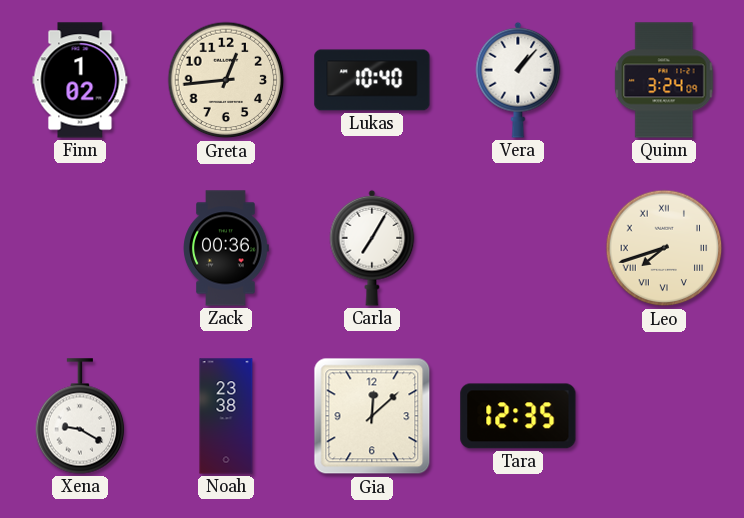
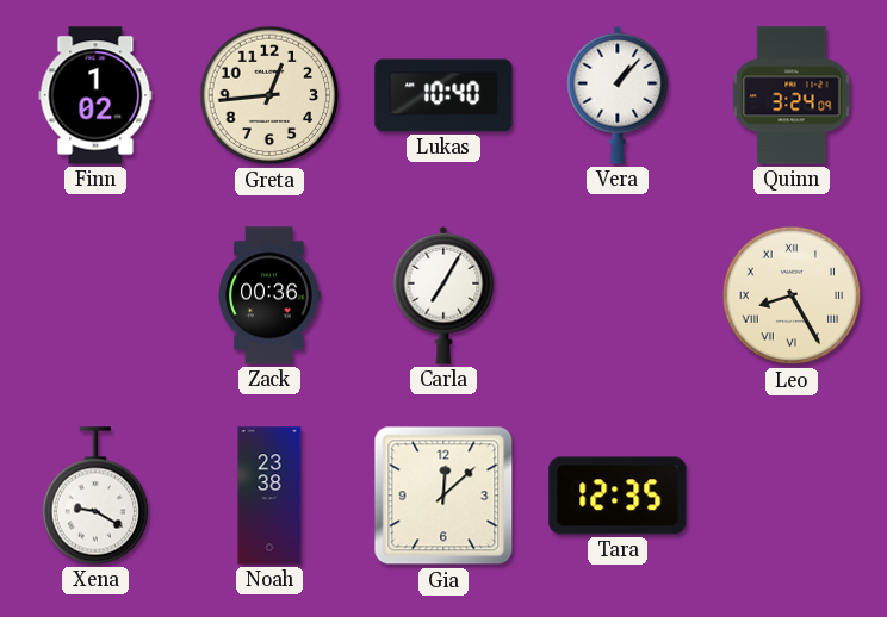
Leo: 7:42 -> 8:25 (792, 295)
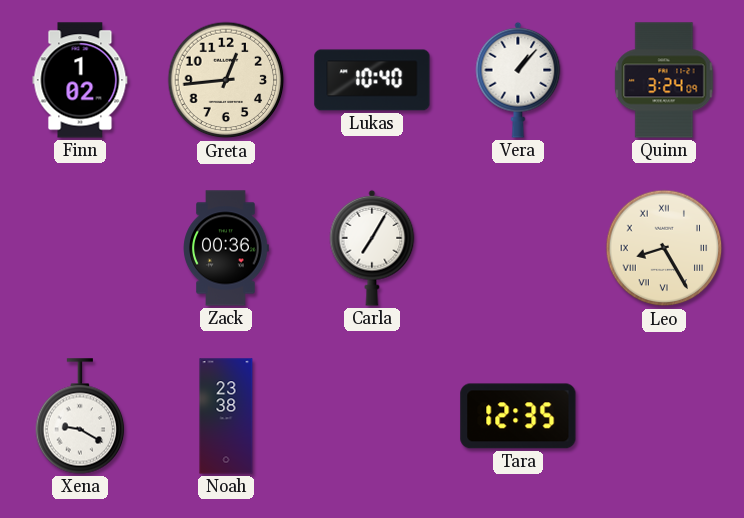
Gia: 12:08 -> none (443, 496)
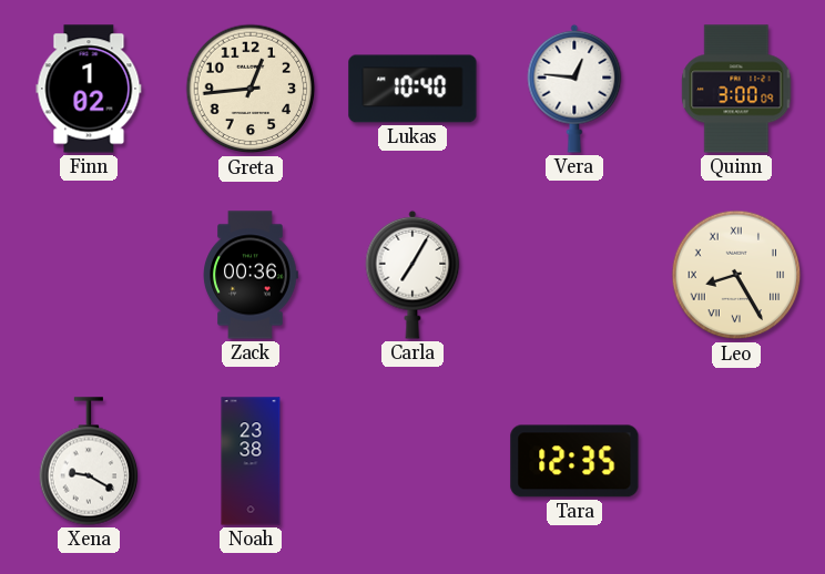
Vera: 1:07 -> 12:46 (574, 89)
Quinn: 3:24 -> 3:00 (736, 89)
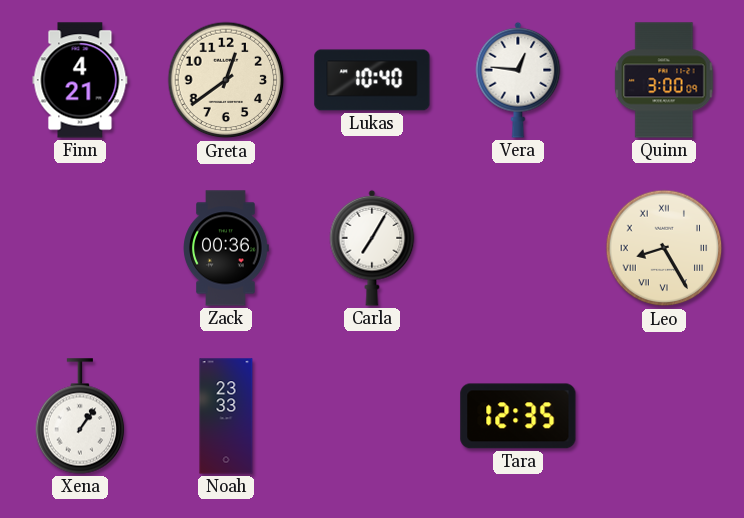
Finn: 1:02 -> 4:21 (80, 80)
Greta: 12:44 -> 12:39 (226, 80)
Xena: 9:20 -> 1:06 (80, 416)
Noah: 23:38 -> 23:33 (226, 416)
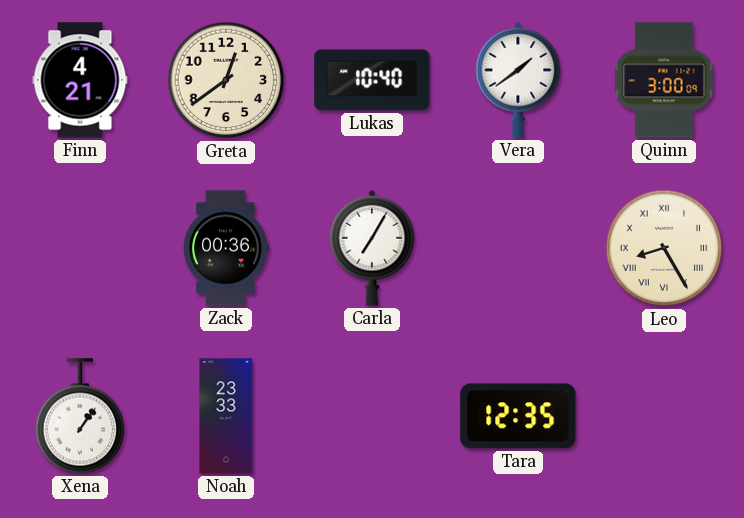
Vera: 12:46 -> 1:39 (518, 80)
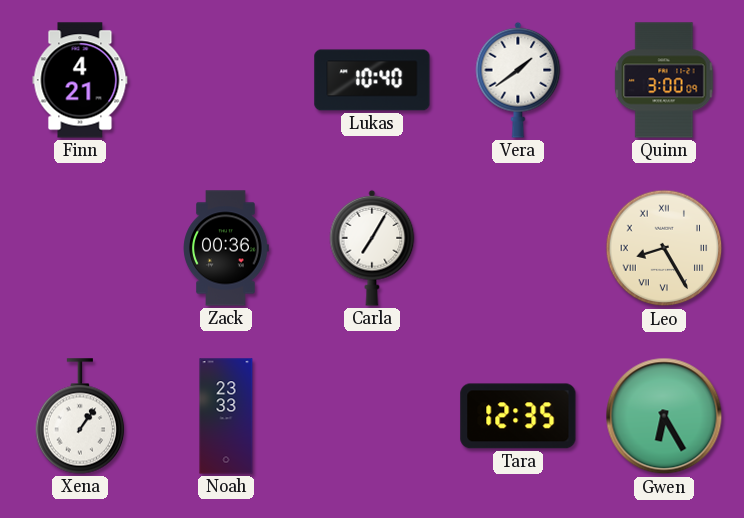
Greta: 12:39 -> none (226, 80)
Gwen: none -> 6:25 (664, 416)
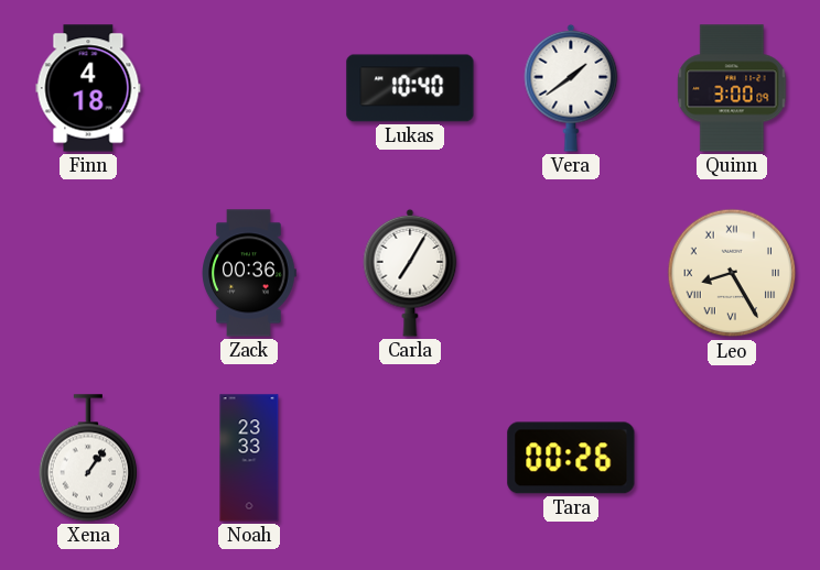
Finn: 4:21 -> 4:18 (88, 88)
Tara: 12:35 -> 00:26 (571, 458)
Gwen: 6:25 -> none (664, 416)
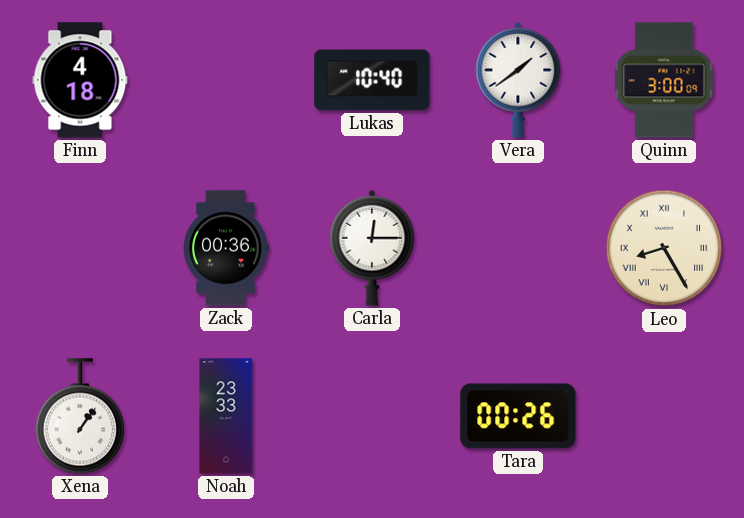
Carla: 7:05 -> 12:15 (372, 248)
